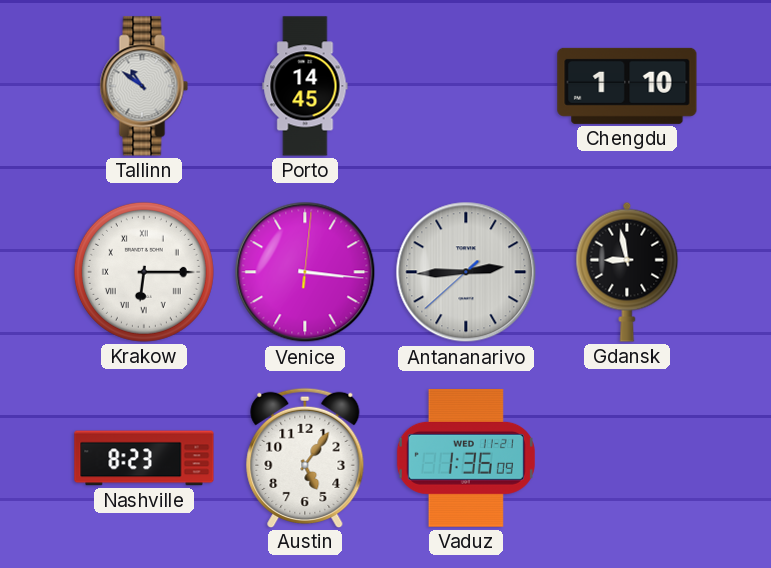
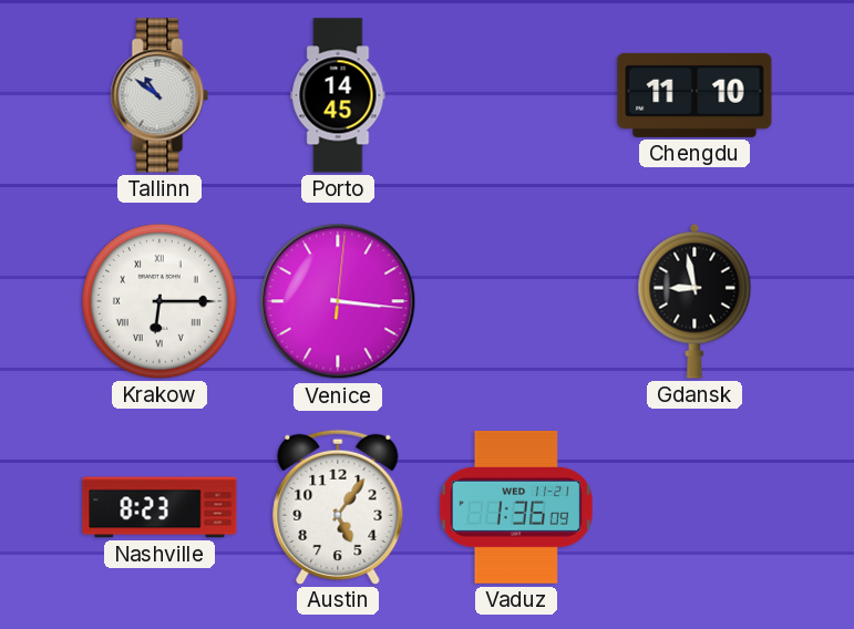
Chengdu: 1:10 -> 11:10 (694, 95)
Antananarivo: 2:44 -> none (466, 272)
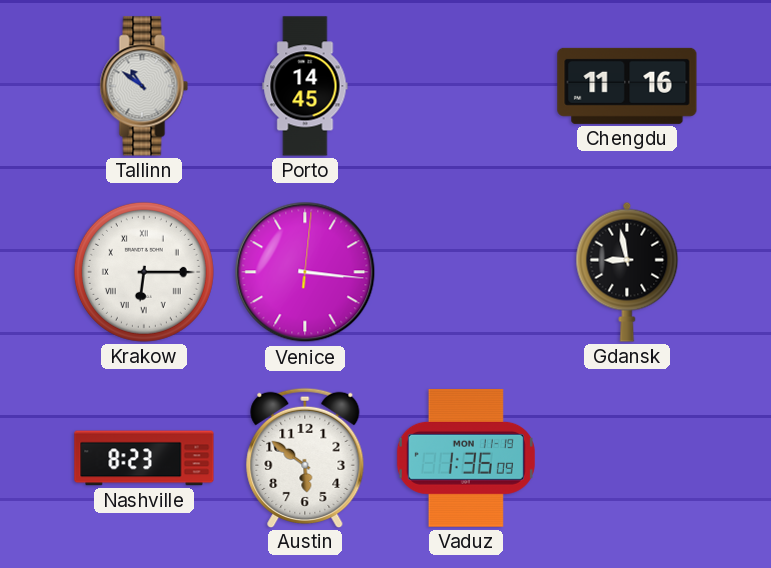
Chengdu: 11:10 -> 11:16 (627, 86)
Austin: 5:06 -> 5:51 (305, 457)
Vaduz date: WED 11-21 -> MON 11-19 (466, 458)
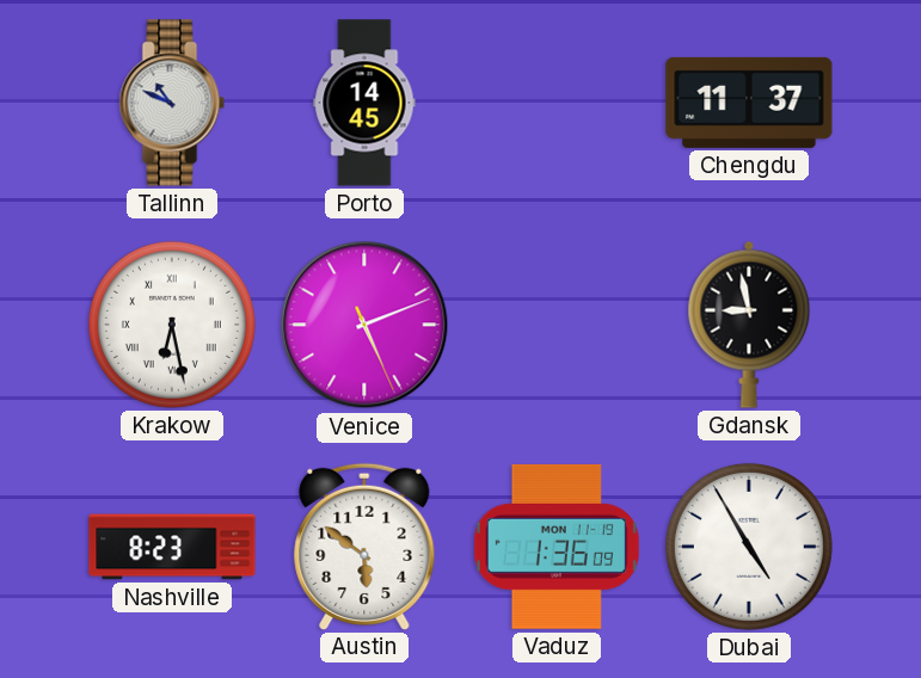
Tallinn: 10:51 -> 10:49 (172, 103)
Chengdu: 11:16 -> 11:37 (749, 103)
Krakow: 6:15 -> 6:28 (172, 325)
Venice: 3:16 -> 5:11 (364, 325)
Dubai: none -> 4:55 (749, 547)
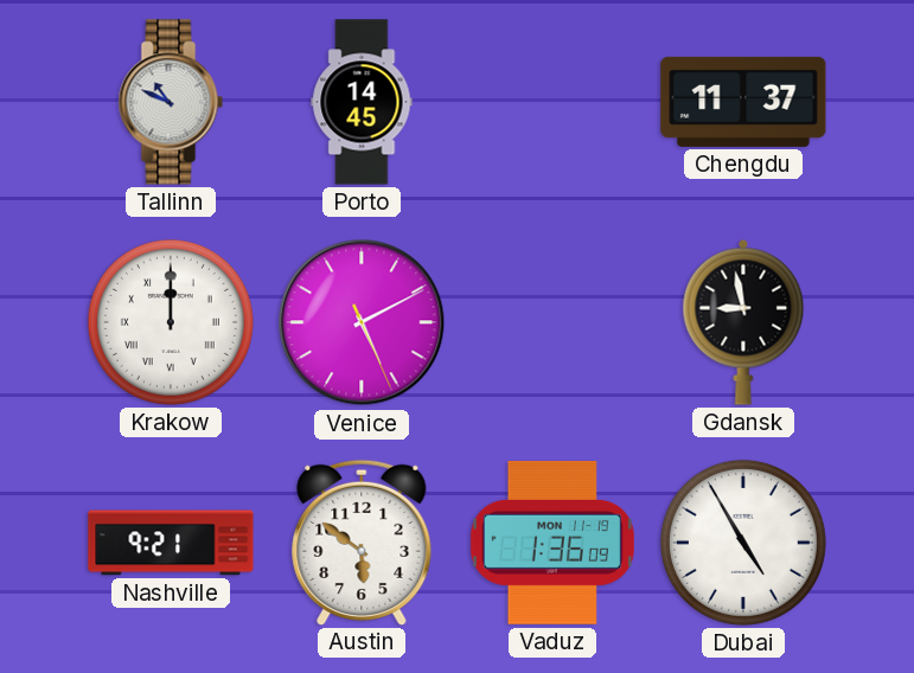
Krakow: 6:28 -> 12:00 (171, 322)
Venice: 5:11 -> 5:10 (362, 322)
Nashville: 8:23 -> 9:21 (171, 543)
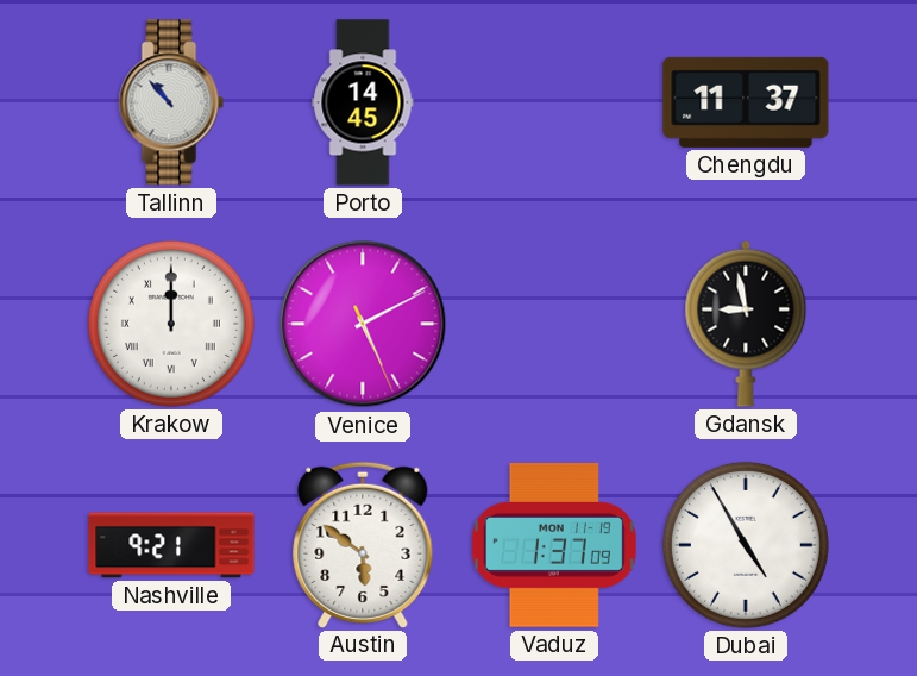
Tallinn: 10:49 -> 10:53 (171, 102)
Vaduz: 1:36 -> 1:37 (554, 545)
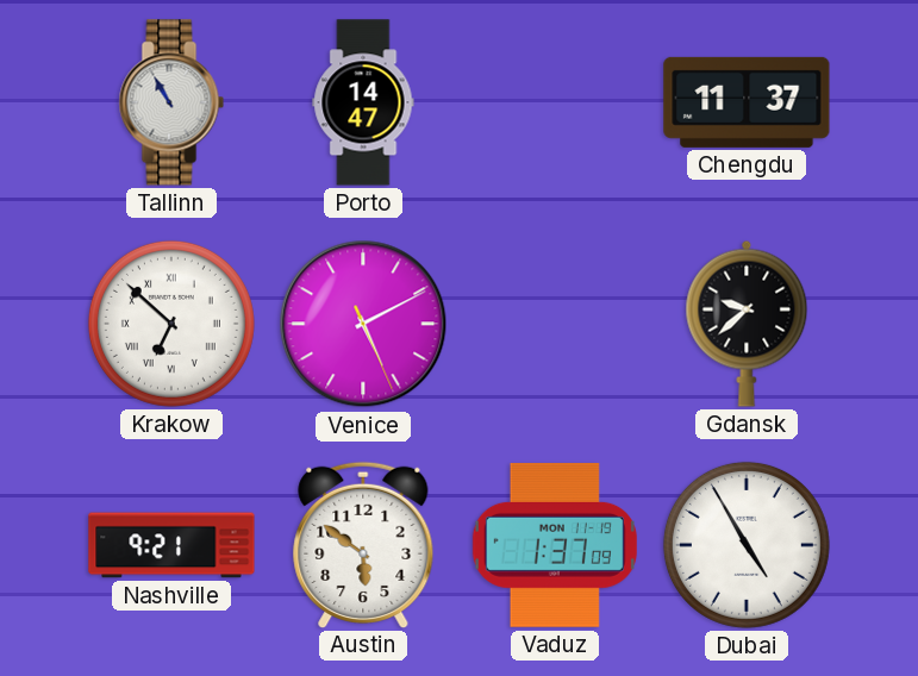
Tallinn: 10:53 -> 10:55 (171, 102)
Porto: 14:45 -> 14:47 (363, 102)
Krakow: 12:00 -> 6:52 (171, 324)
Gdansk: 8:58 -> 9:38 (747, 324)
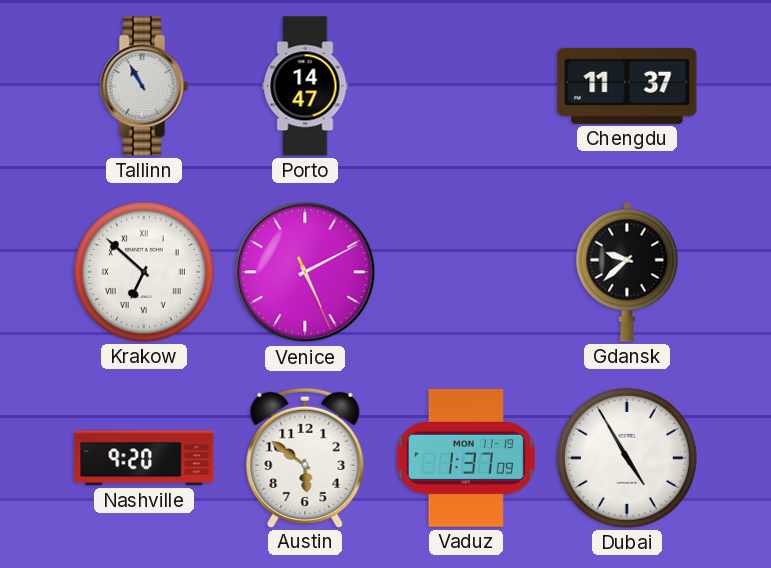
Nashville: 9:21 -> 9:20 (144, 458)
